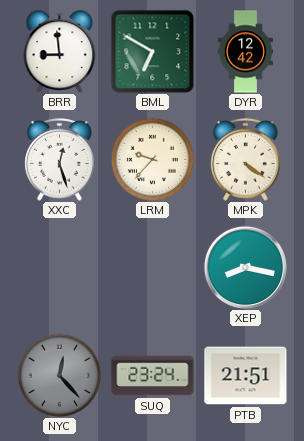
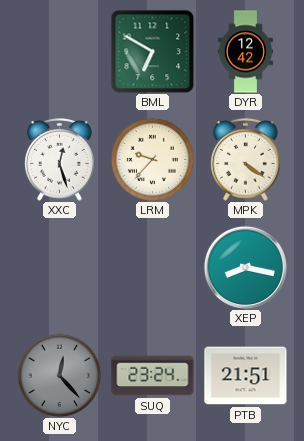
BRR: 8:59 -> none (60, 52)
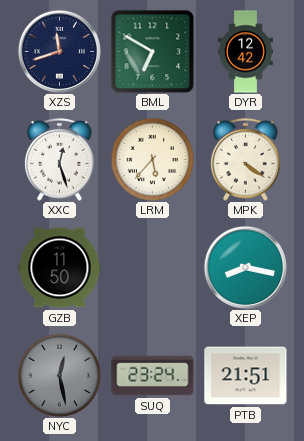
XZS: none -> 11:42 (59, 51)
LRM: 9:37 -> 5:37 (152, 159)
GZB: none -> 11:50 (60, 268)
NYC: 12:23 -> 12:28 (59, 375)
